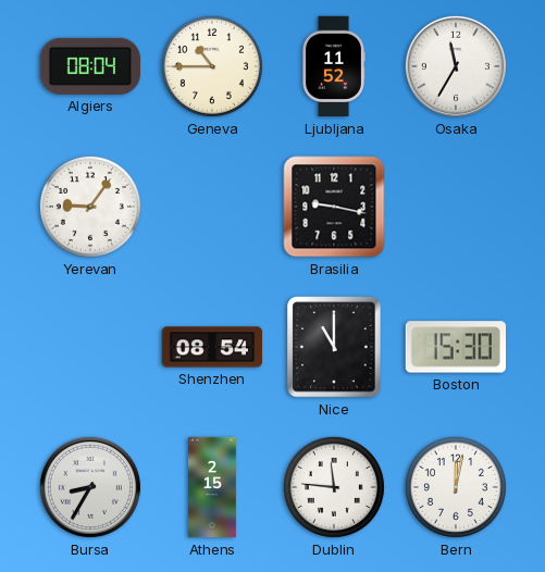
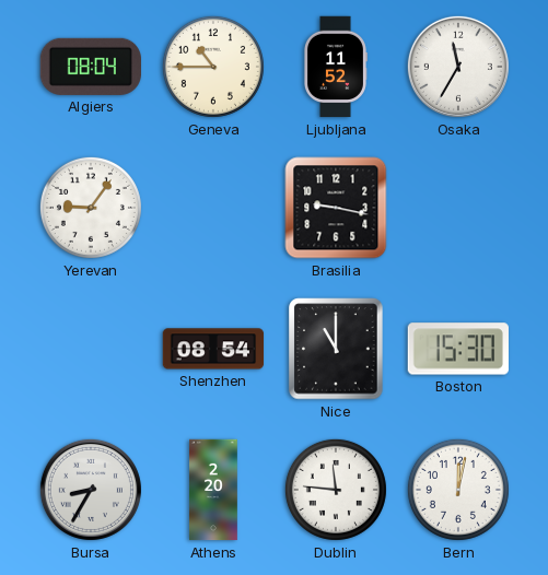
Athens: 2:15 -> 2:20 (214, 490)
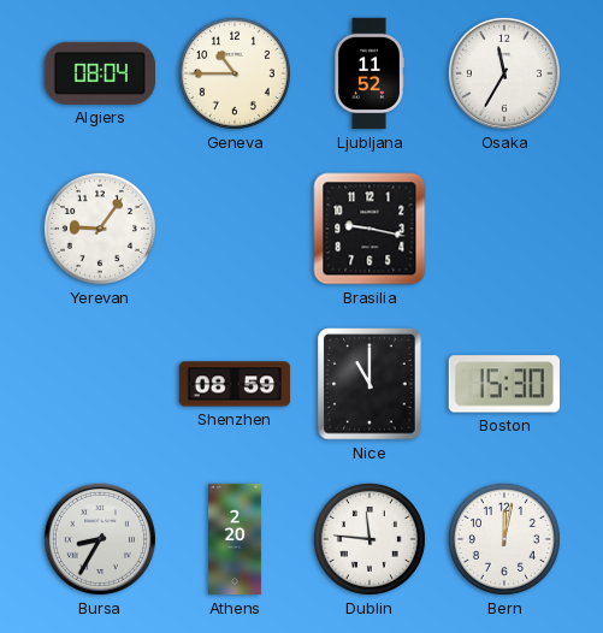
Shenzhen: 08:54 -> 08:59 (235, 384)
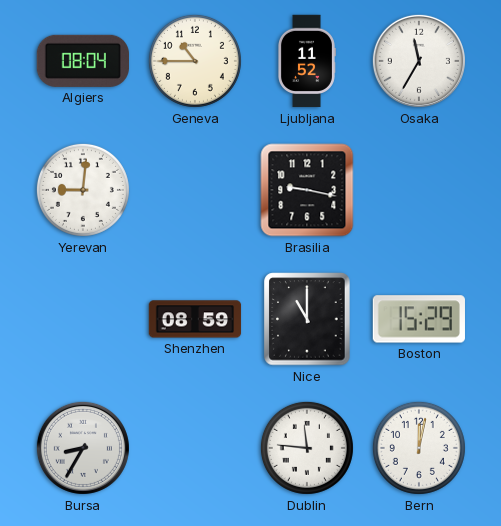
Yerevan: 9:06 -> 9:01 (83, 190)
Boston: 15:30 -> 15:29 (419, 319)
Athens: 2:20 -> none (236, 539)
